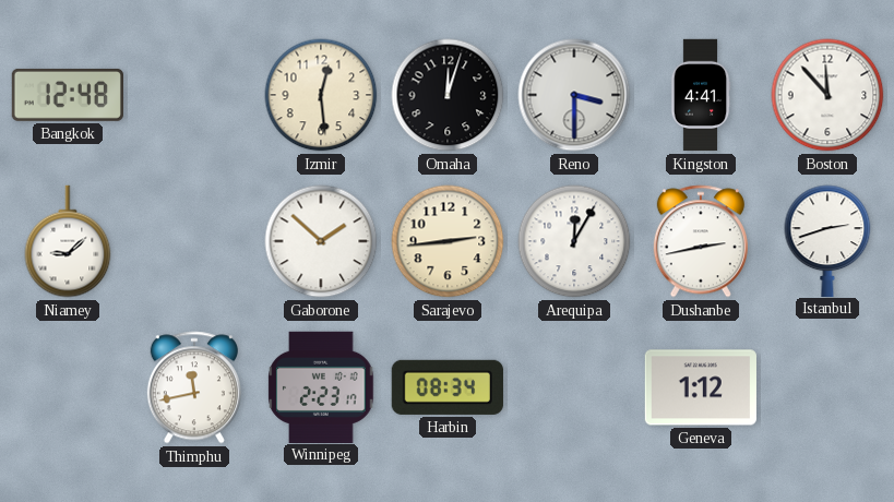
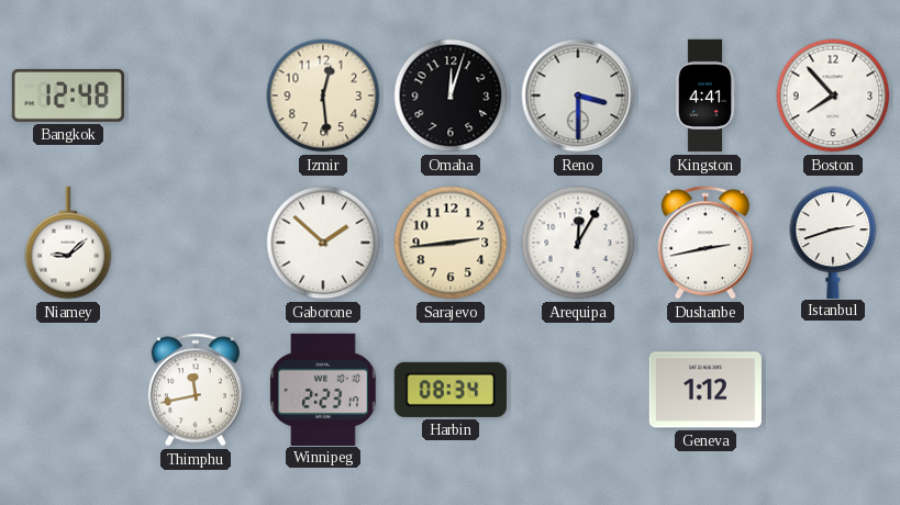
Boston: 11:53 -> 7:53 (833, 96)
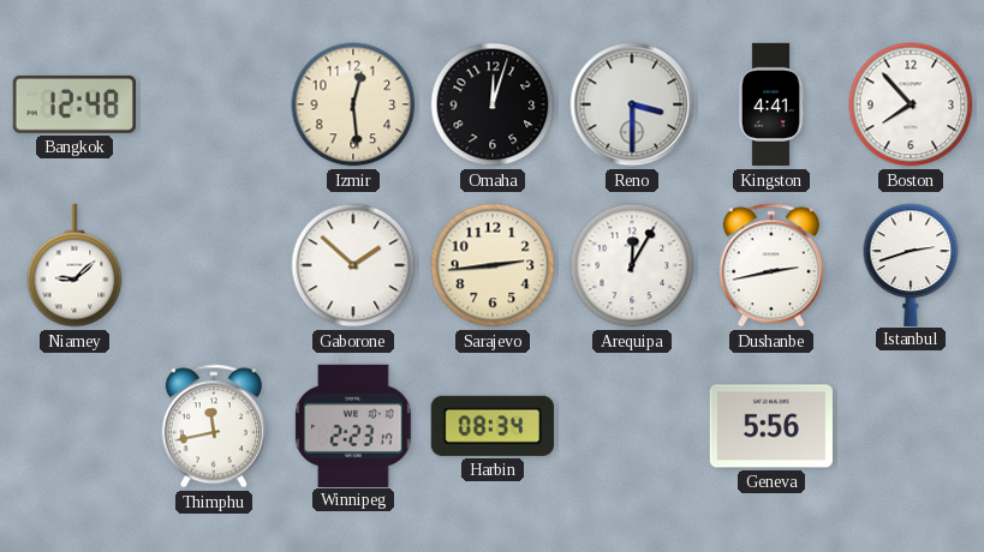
Geneva: 1:12 -> 5:56 (771, 426)
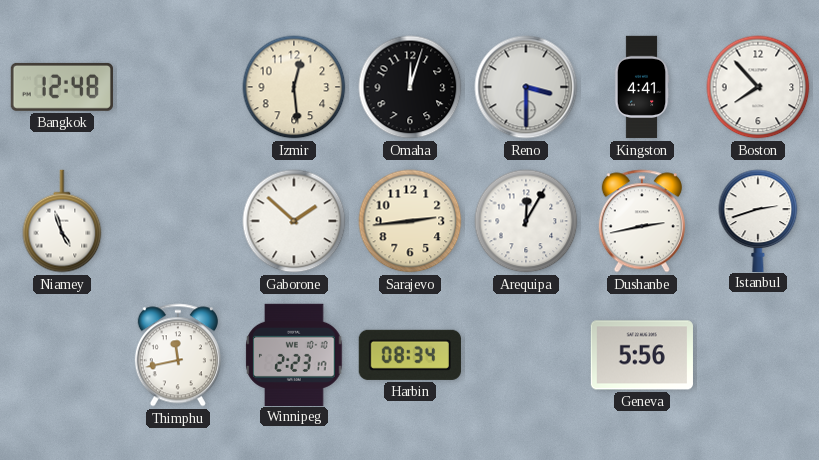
Niamey: 9:08 -> 4:57 (62, 221)
